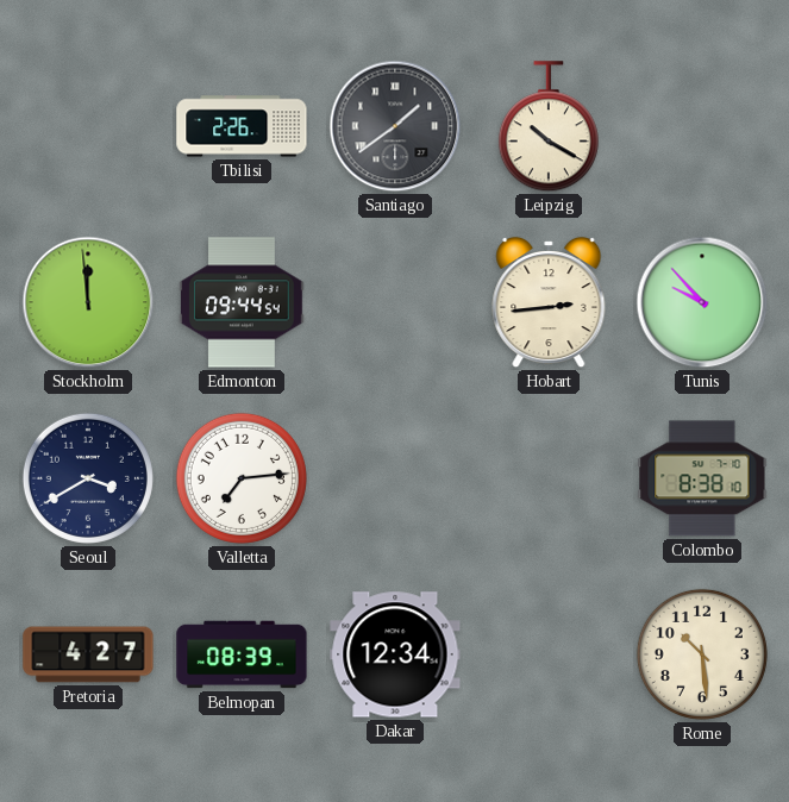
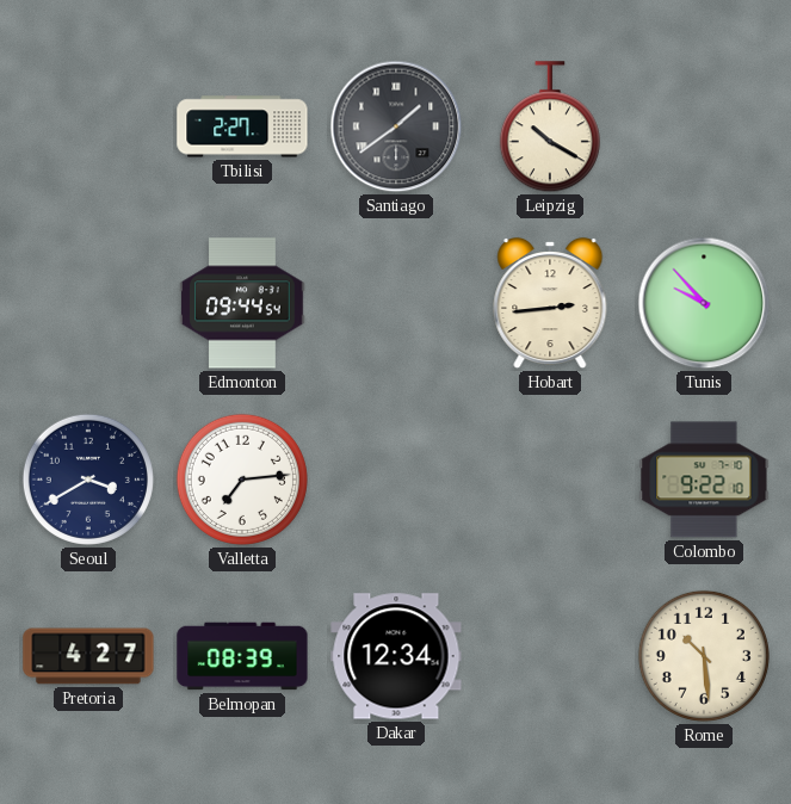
Tbilisi: 2:26 -> 2:27 (242, 126)
Stockholm: 11:59 -> none (88, 302)
Colombo: 8:38 -> 9:22 (704, 480)
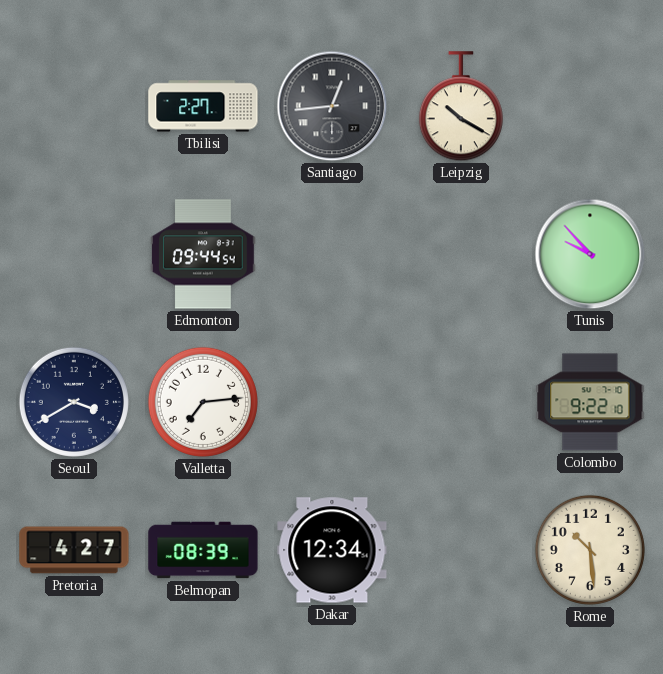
Santiago: 1:39 -> 12:44 (332, 106)
Hobart: 2:44 -> none (550, 303)
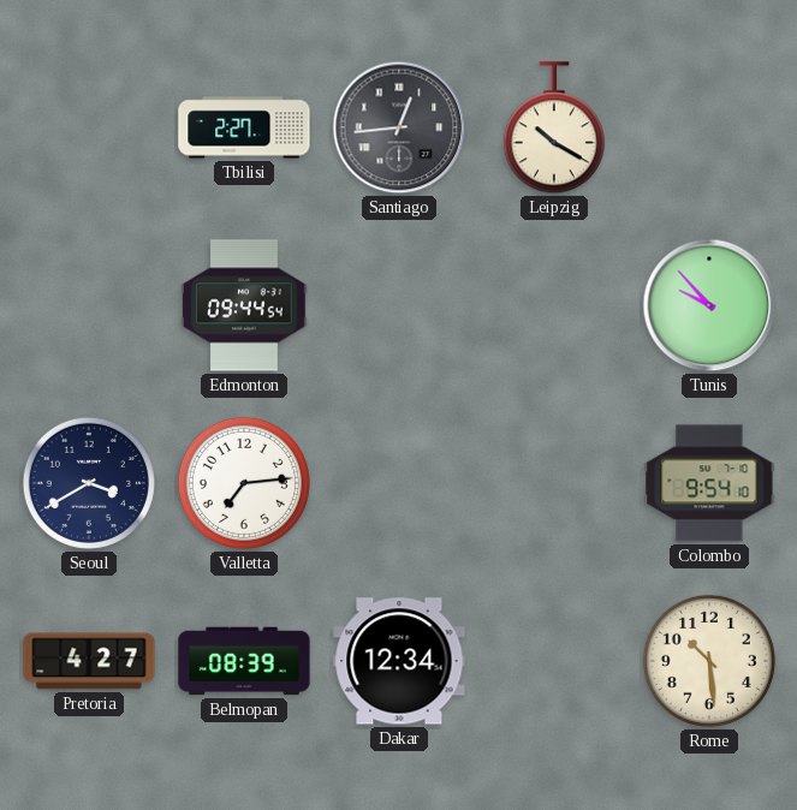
Colombo: 9:22 -> 9:54 (709, 483)
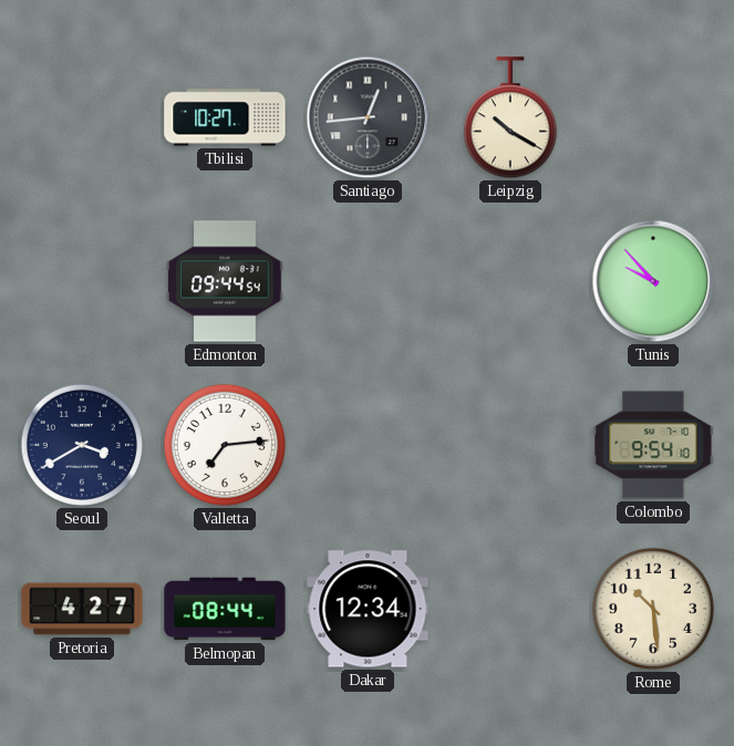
Tbilisi: 2:27 -> 10:27 (225, 117)
Belmopan: 08:39 -> 08:44 (225, 609)
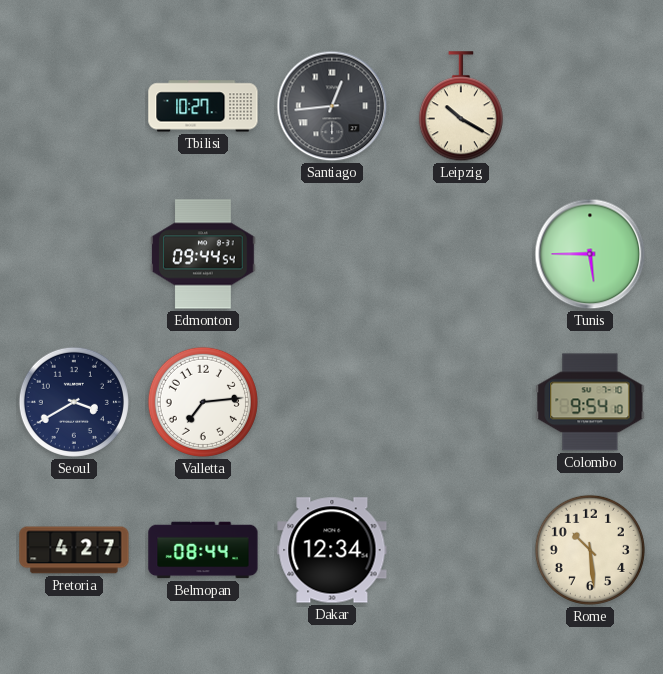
Tunis: 9:53 -> 5:45 (590, 254)
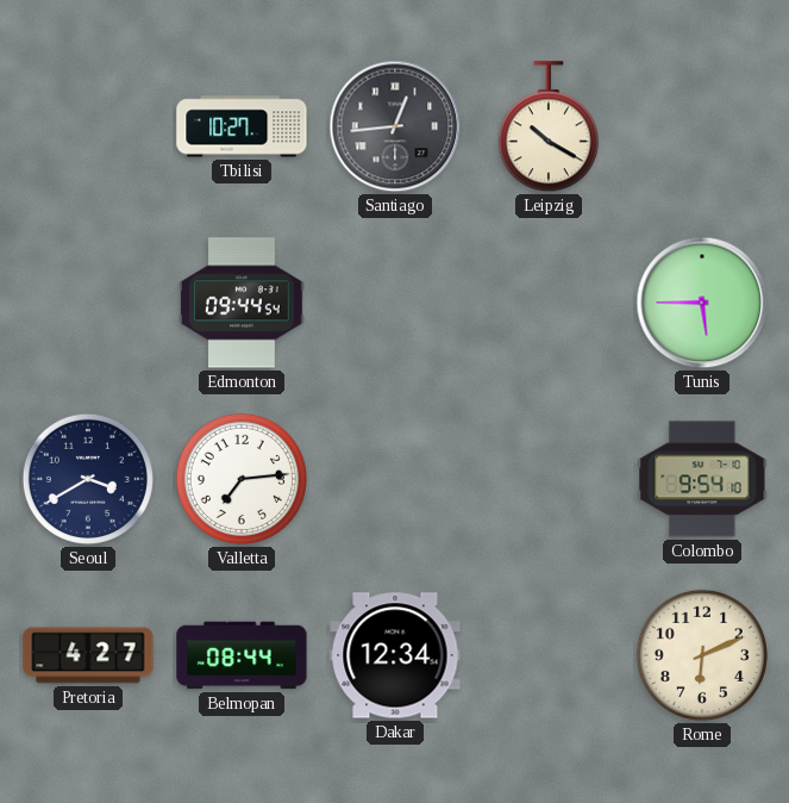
Rome: 10:29 -> 6:11 (702, 655)
